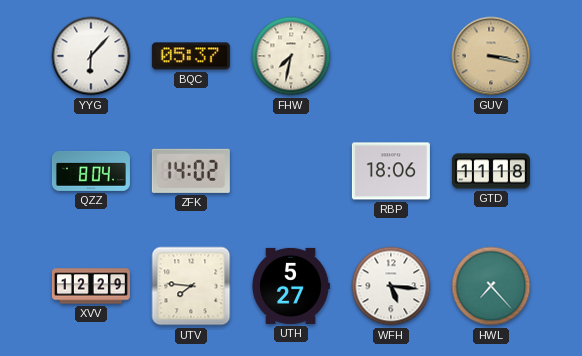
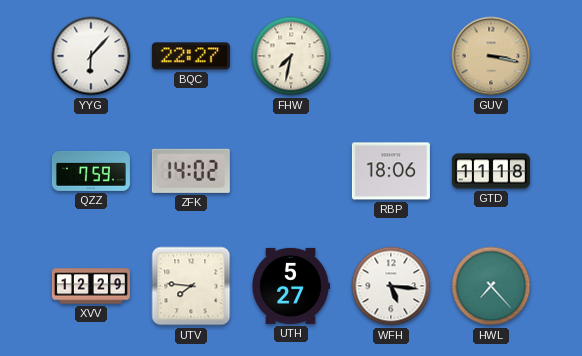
BQC: 05:37 -> 22:27 (191, 56)
QZZ: 8:04 -> 7:59 (91, 172)
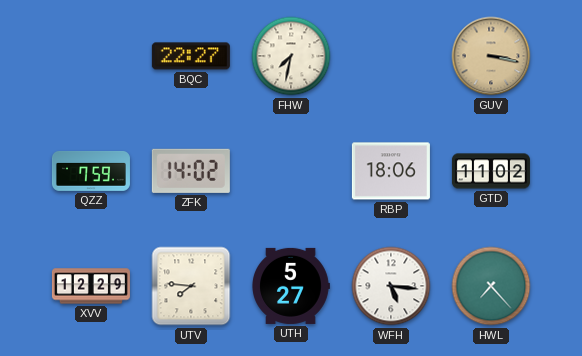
YYG: 6:07 -> none (91, 56)
GTD: 11:18 -> 11:02 (491, 171)
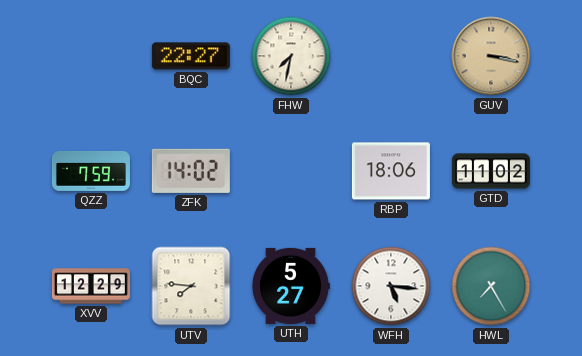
HWL: 7:23 -> 7:25 (491, 286)
